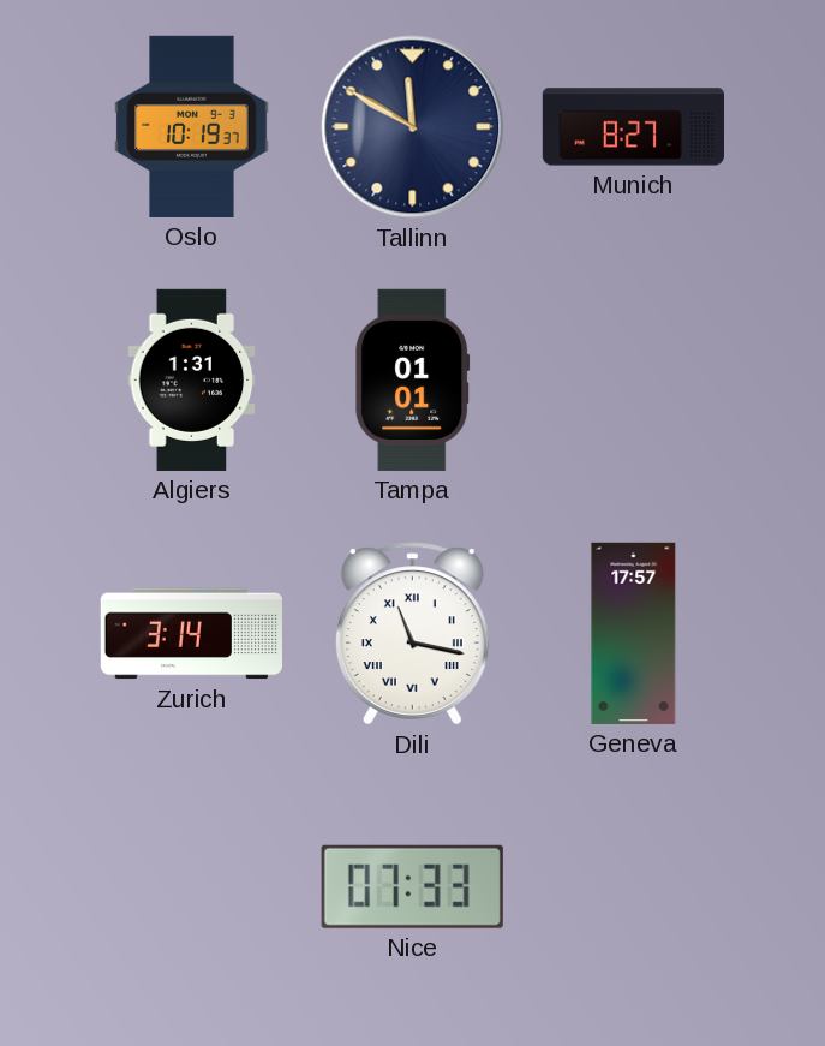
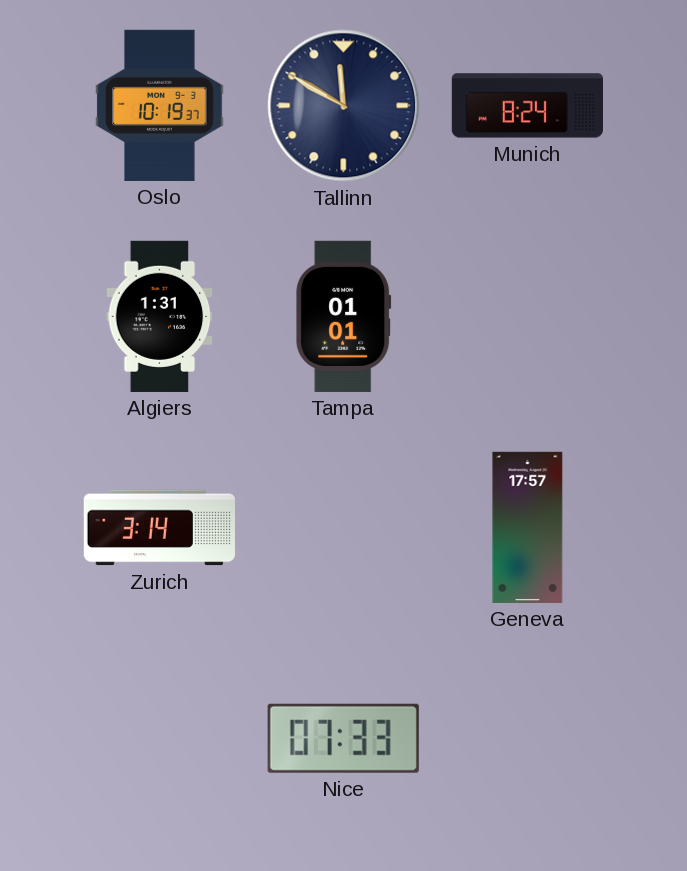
Munich: 8:27 -> 8:24 (527, 106)
Dili: 11:17 -> none (412, 634)
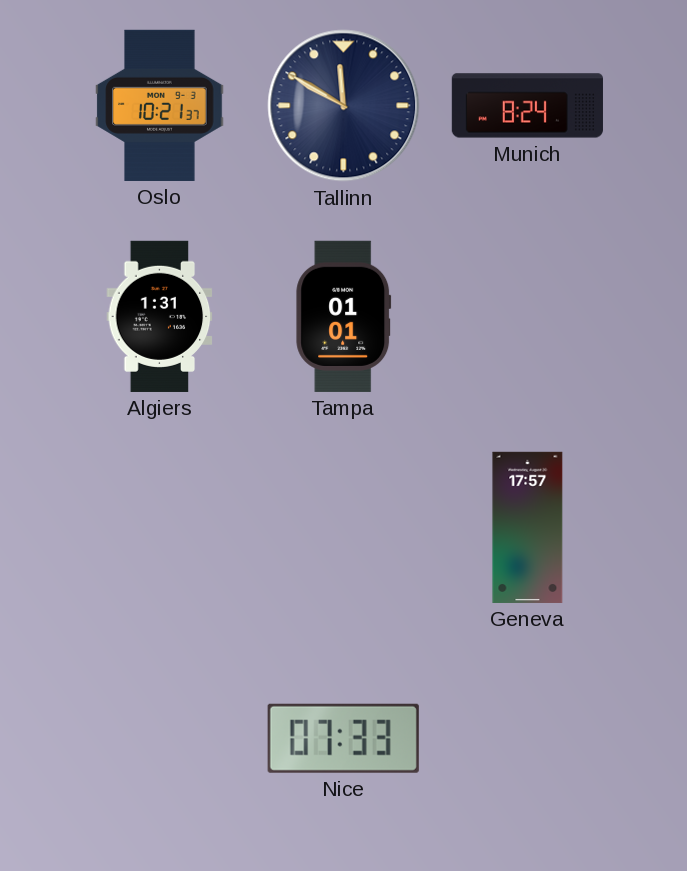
Oslo: 10:19 -> 10:21 (160, 105)
Zurich: 3:14 -> none (159, 528)
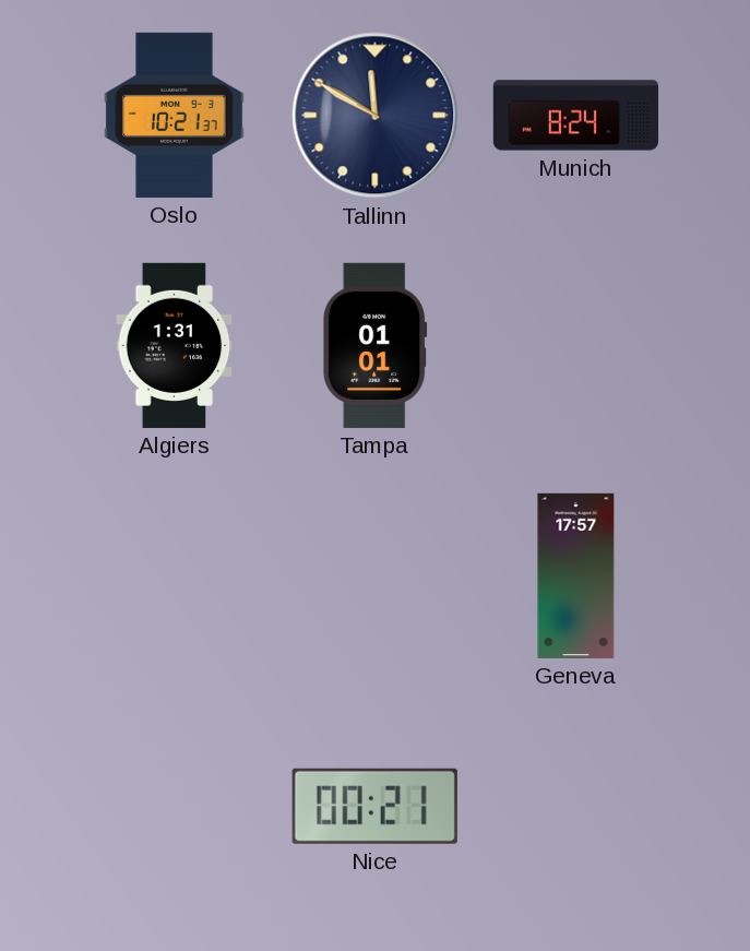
Nice: 07:33 -> 00:21 (374, 806)
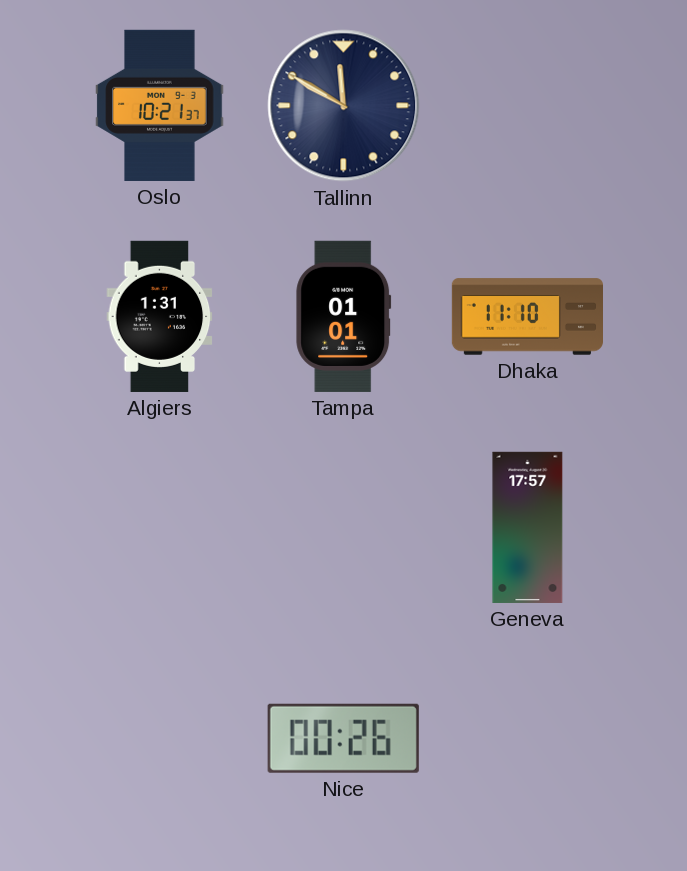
Munich: 8:24 -> none (575, 116)
Dhaka: none -> 11:10 (527, 317)
Nice: 00:21 -> 00:26 (343, 738)
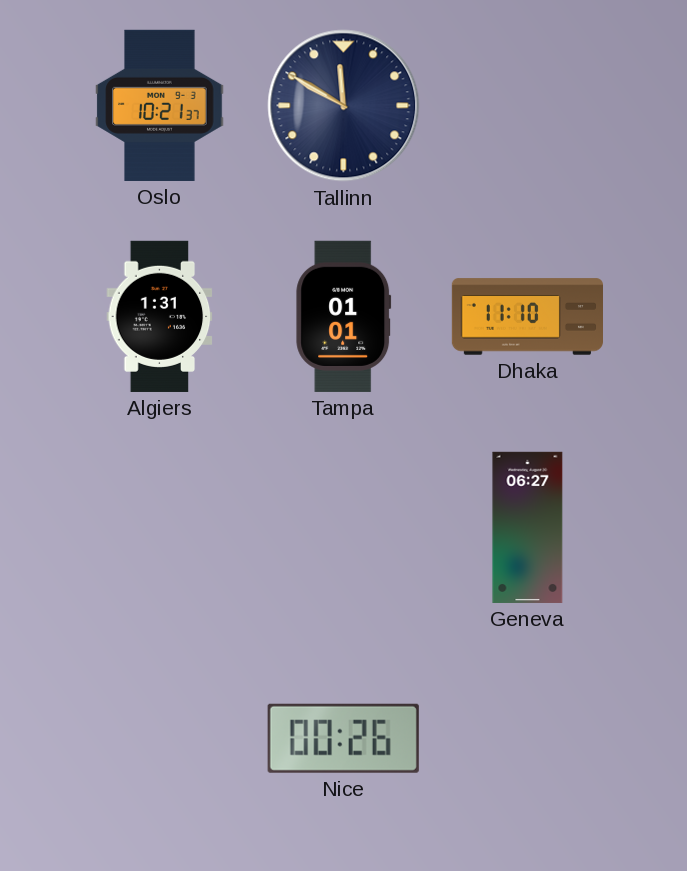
Geneva: 17:57 -> 06:27 (528, 527)
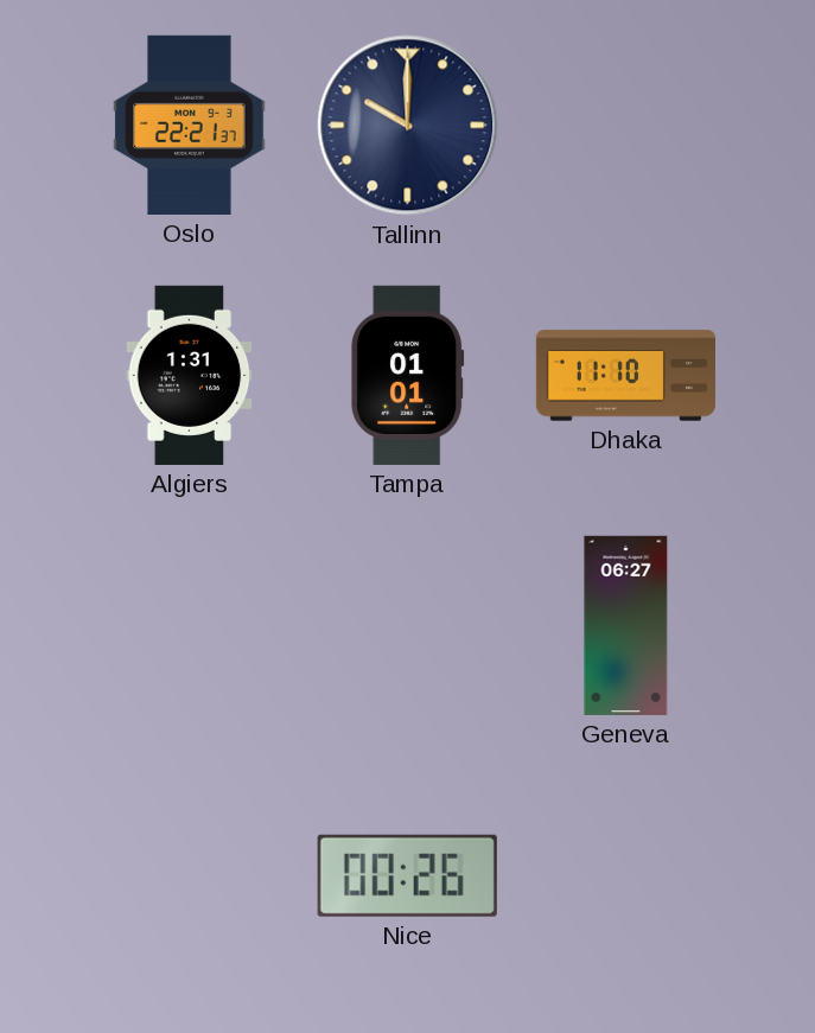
Oslo: 10:21 -> 22:21 (190, 125)
Tallinn: 11:50 -> 10:00 (408, 126)
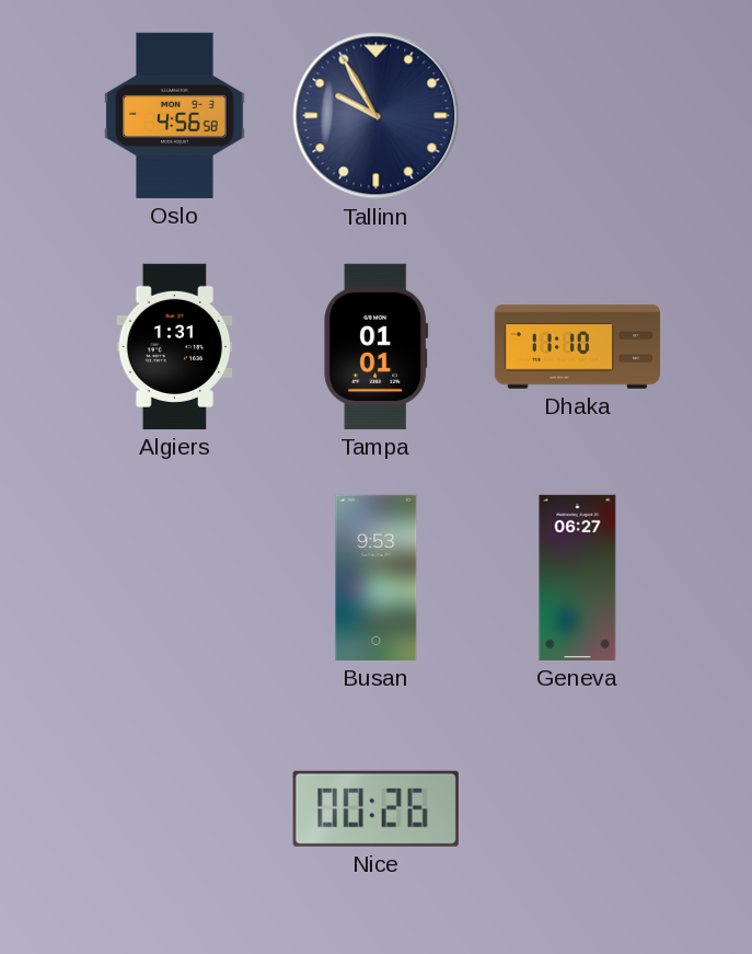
Oslo: 22:21 -> 4:56 (175, 115)
Tallinn: 10:00 -> 9:55 (377, 116)
Busan: none -> 9:53 (377, 577)
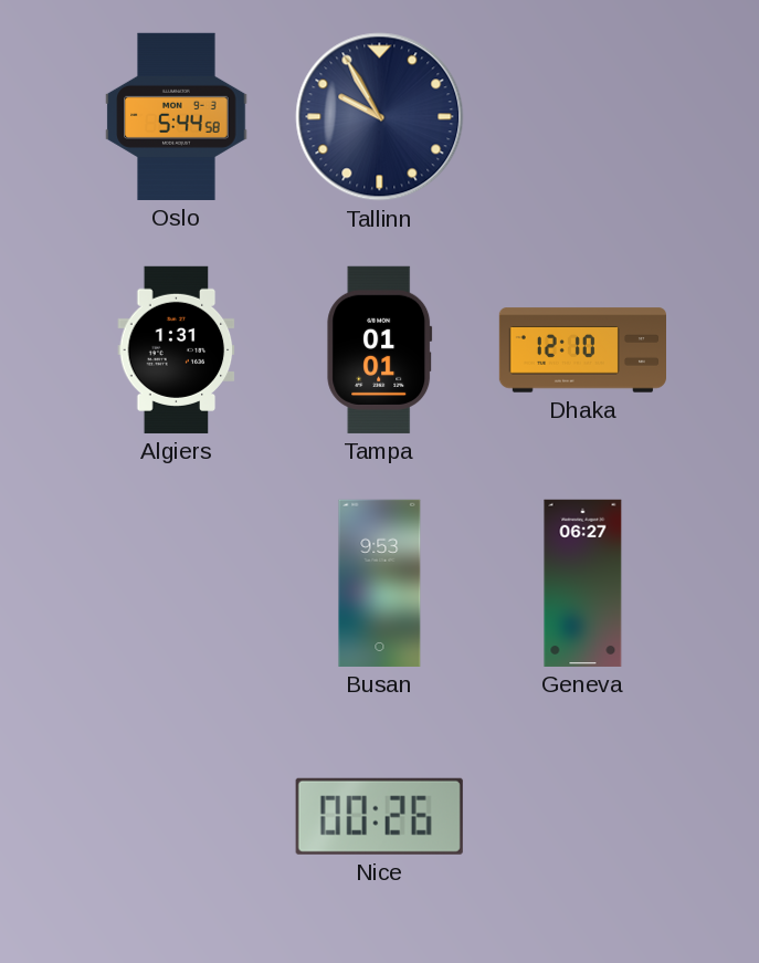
Oslo: 4:56 -> 5:44 (177, 116)
Dhaka: 11:10 -> 12:10 (582, 350)
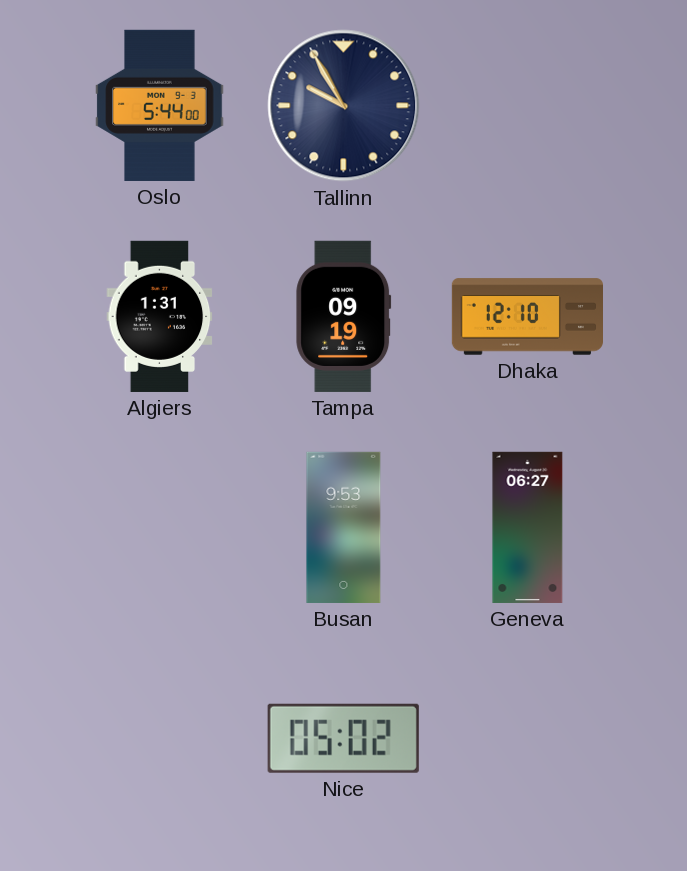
Oslo: 5:44:58 -> 5:44:00 (160, 105)
Tampa: 01:01 -> 09:19 (344, 316)
Nice: 00:26 -> 05:02 (343, 738)
